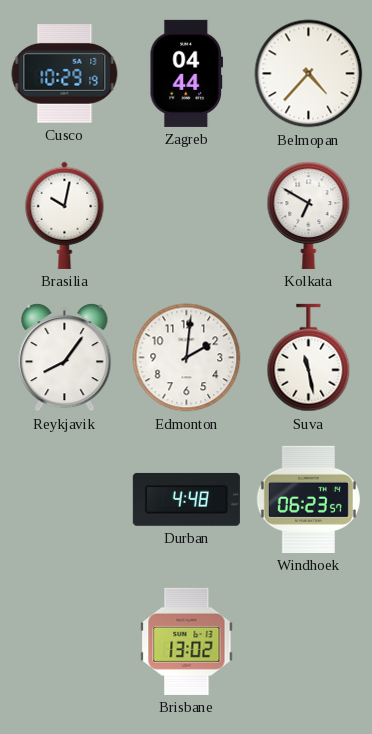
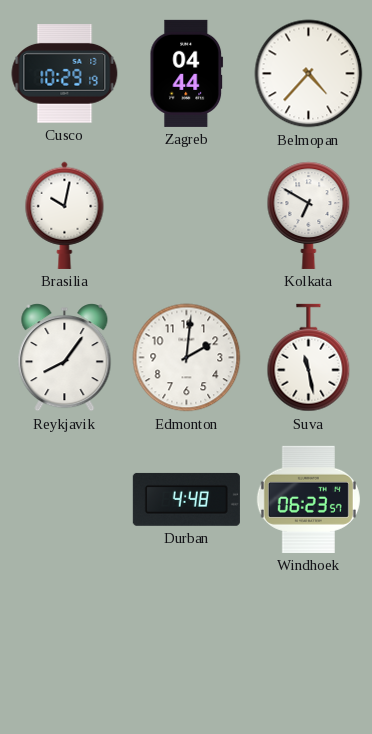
Brisbane: 13:02 -> none (187, 641)
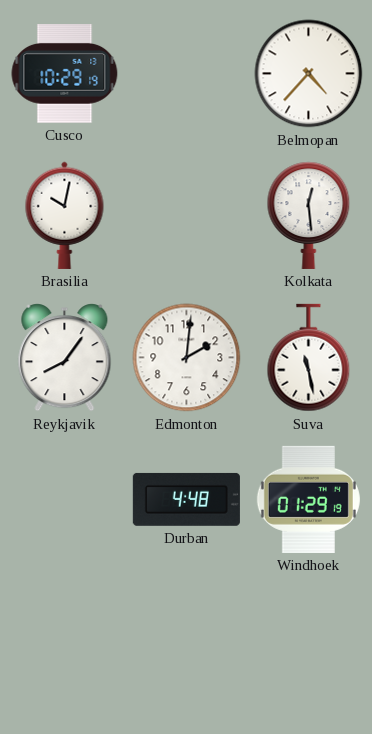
Zagreb: 04:44 -> none (186, 73)
Kolkata: 6:50 -> 12:29 (309, 215)
Windhoek: 06:23 -> 01:29 (308, 499)
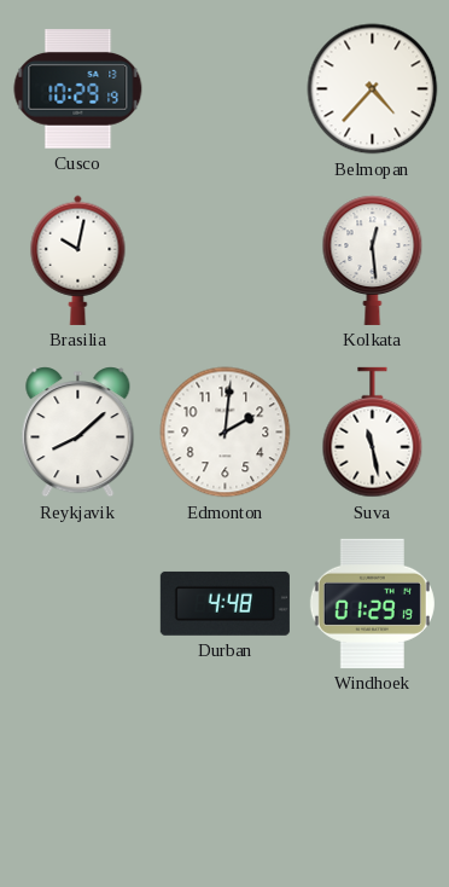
Reykjavik: 8:06 -> 8:08 (78, 433)
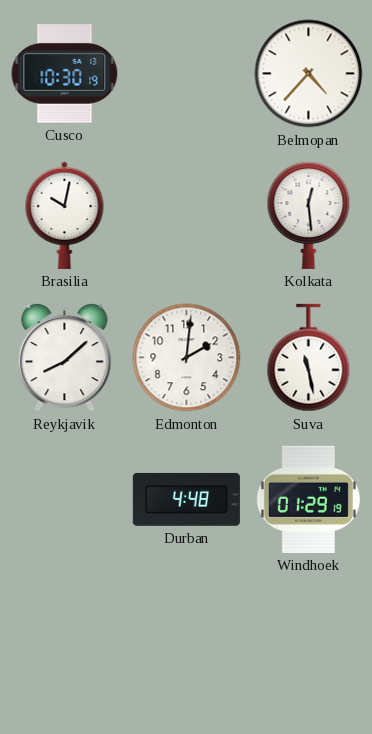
Cusco: 10:29 -> 10:30 (65, 74)
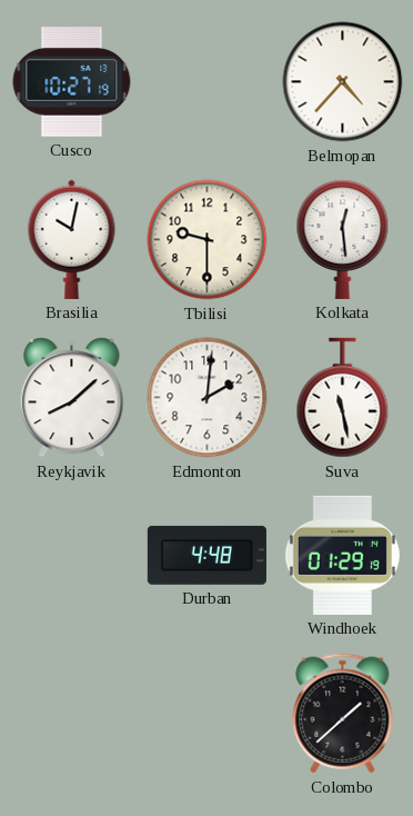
Cusco: 10:30 -> 10:27 (72, 82)
Tbilisi: none -> 9:30 (208, 240)
Colombo: none -> 1:38 (343, 714)
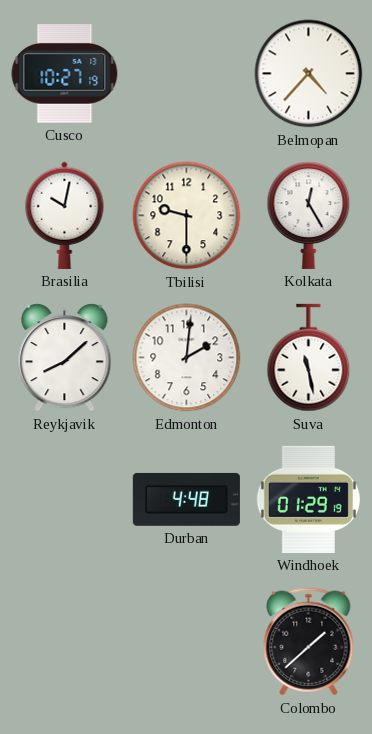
Kolkata: 12:29 -> 12:25 (309, 215)
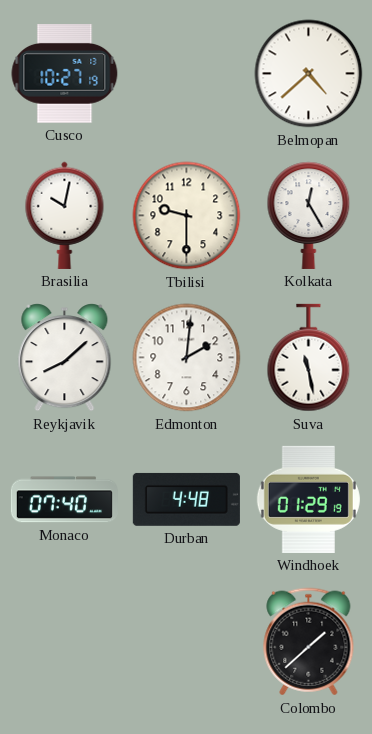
Belmopan: 4:37 -> 4:38 (309, 74)
Monaco: none -> 07:40 (64, 500)
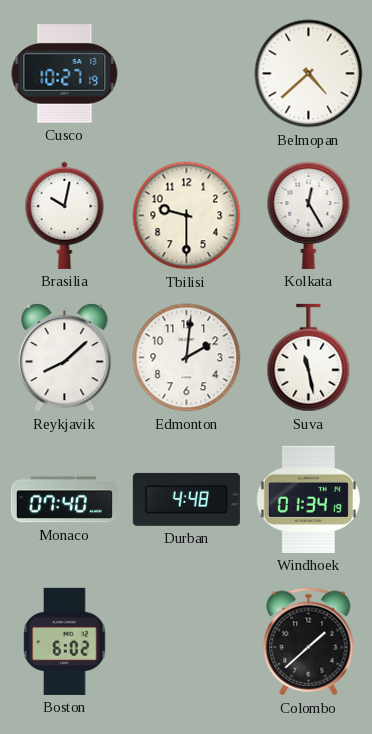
Windhoek: 01:29 -> 01:34 (308, 499)
Boston: none -> 6:02 (65, 641)
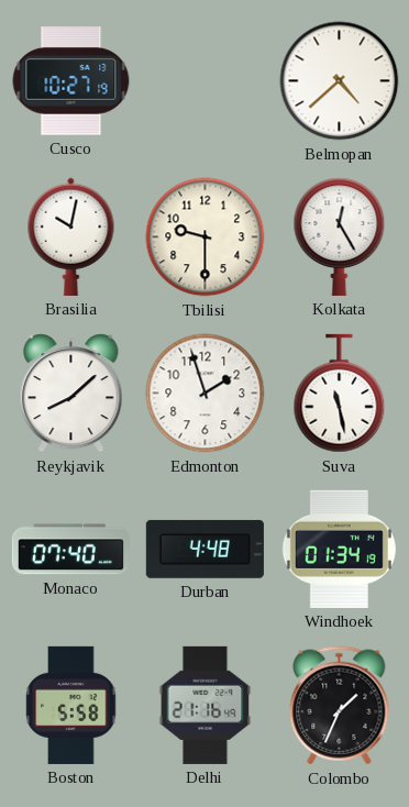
Edmonton: 2:01 -> 1:57 (206, 394)
Boston: 6:02 -> 5:58 (71, 705)
Delhi: none -> 21:16 (206, 705)
Colombo: 1:38 -> 1:34 (340, 706)
